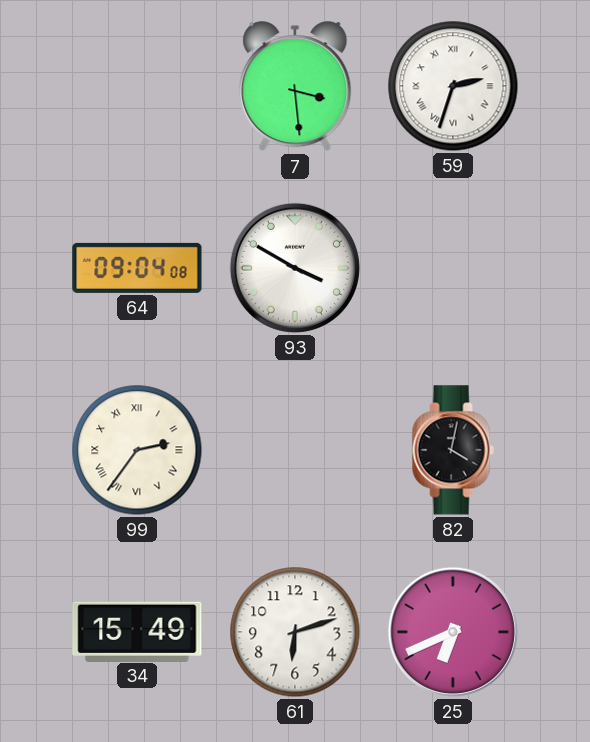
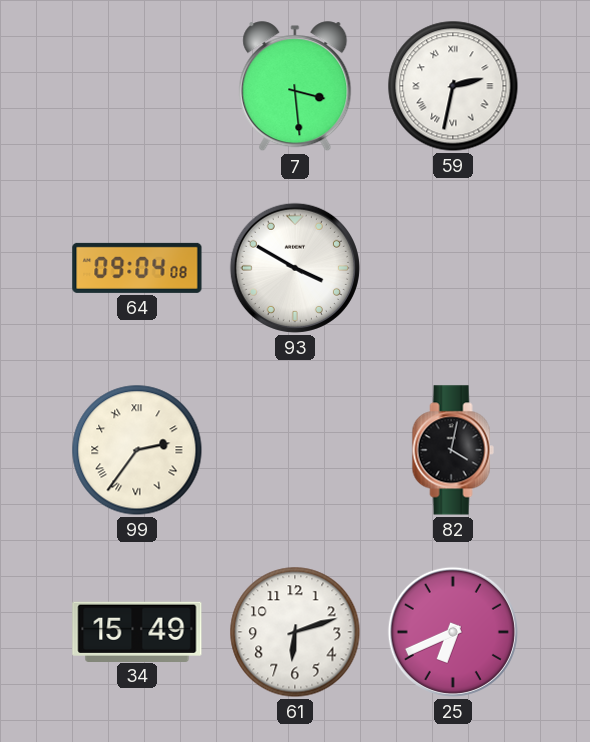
59: 2:33 -> 2:32 (453, 86)
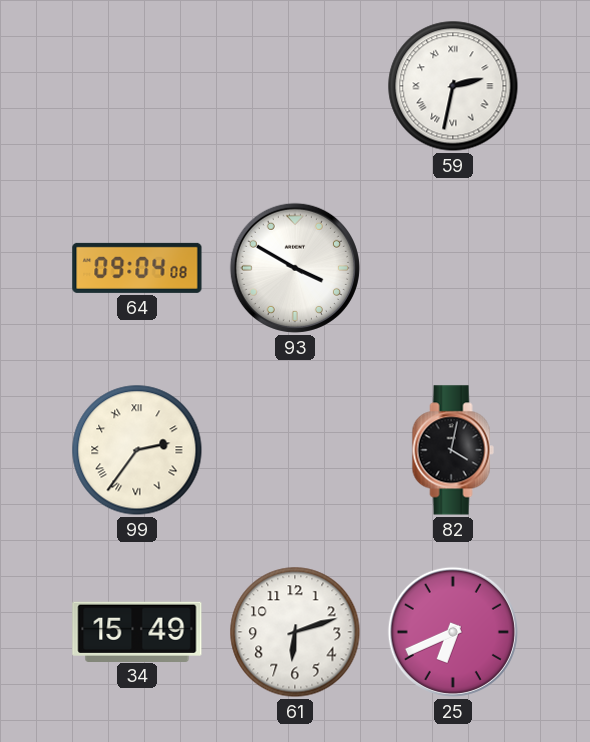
7: 3:29 -> none (295, 87)
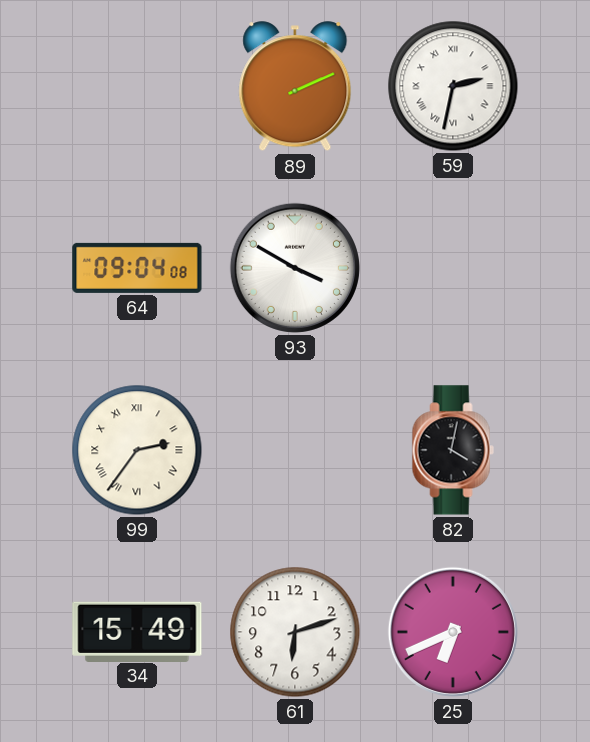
89: none -> 2:11 (295, 87)
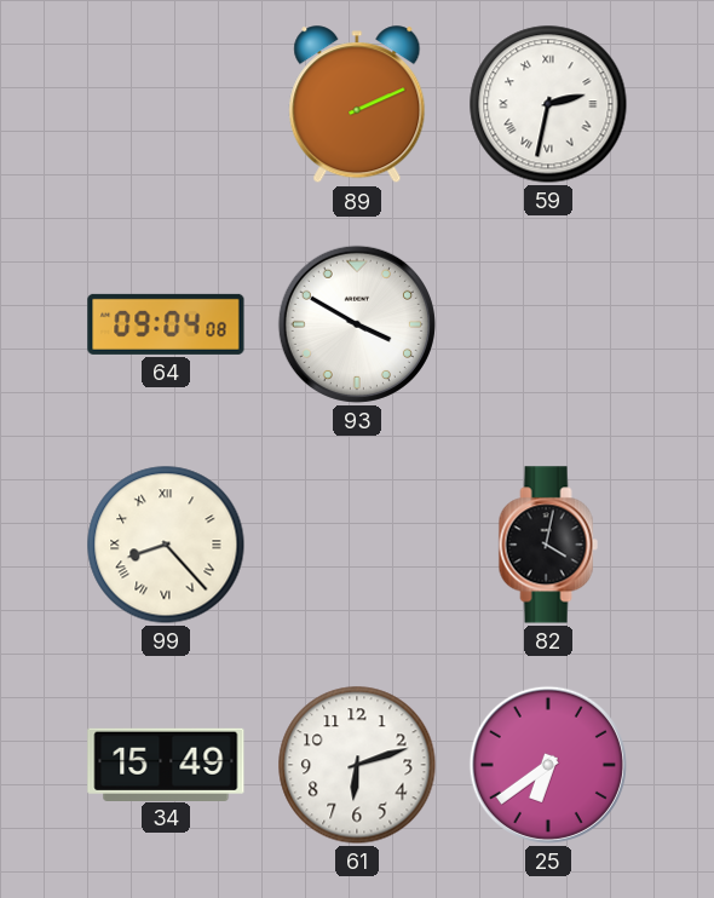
99: 2:36 -> 8:23 (166, 545)
25: 6:41 -> 6:39 (548, 765)
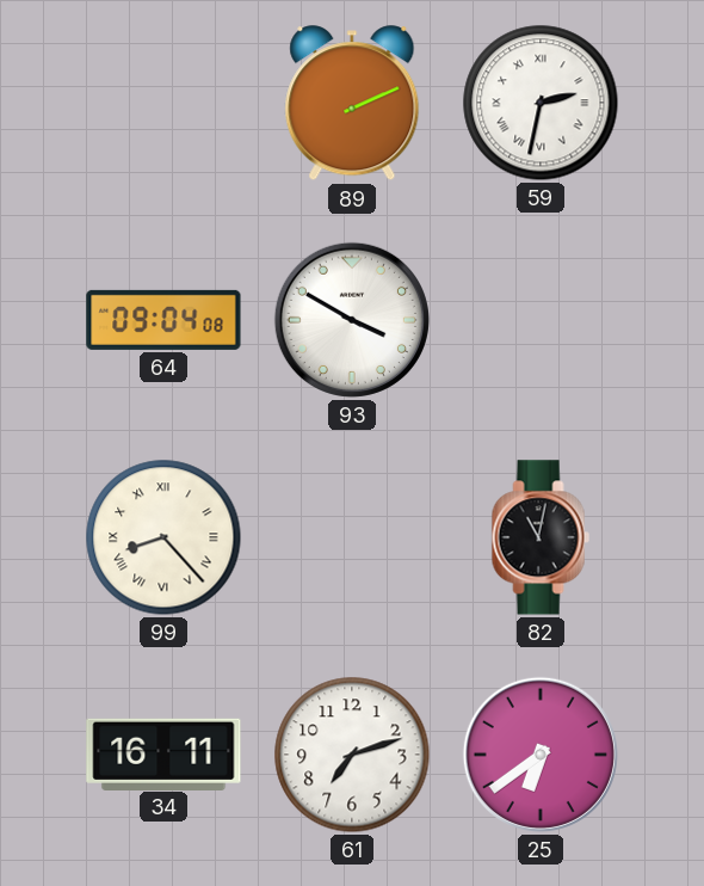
82: 4:02 -> 11:02 (541, 537)
34: 15:49 -> 16:11 (163, 753)
61: 6:12 -> 7:12 (352, 755)
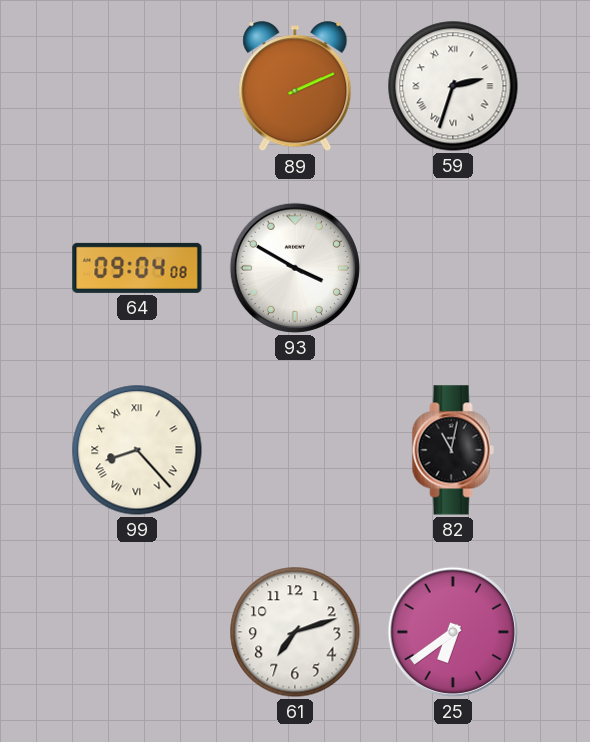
59: 2:32 -> 2:33 (453, 86)
34: 16:11 -> none (163, 753)
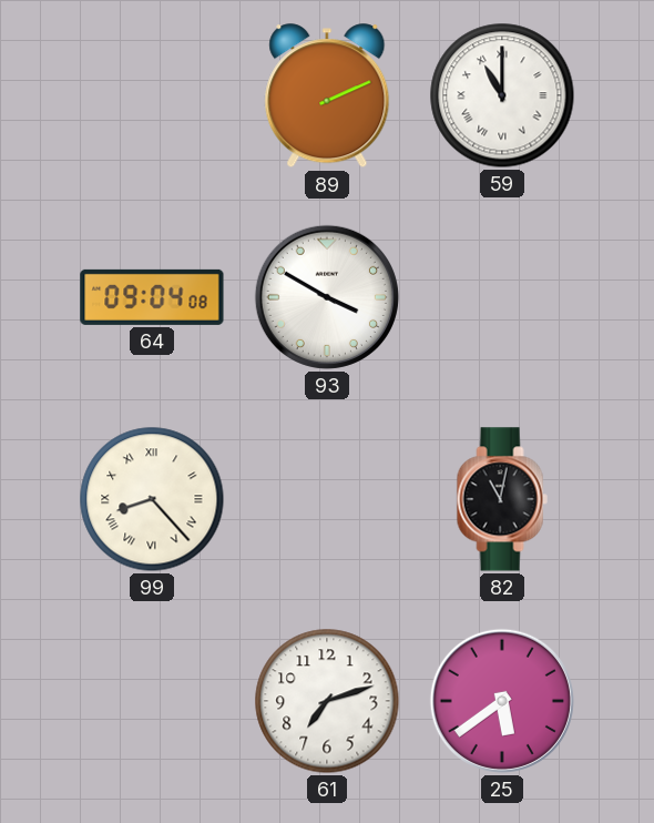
59: 2:33 -> 11:00 (502, 95)
25: 6:39 -> 5:39 (502, 701)
